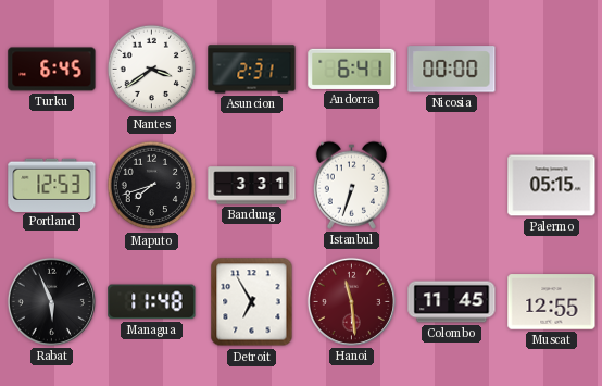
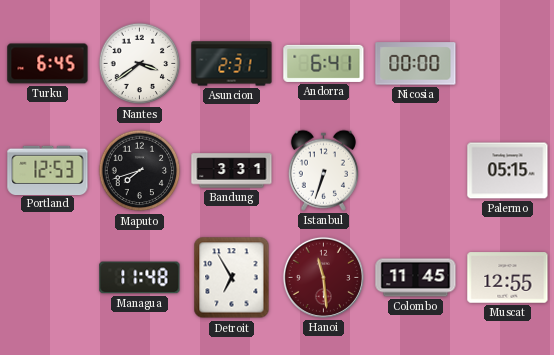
Rabat: 5:56 -> none (51, 301)
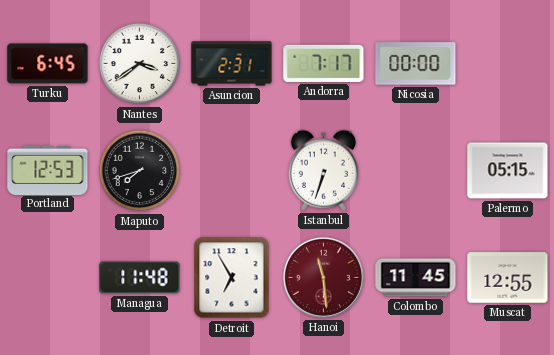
Andorra: 6:41 -> 7:17 (324, 63)
Bandung: 3:31 -> none (232, 171)
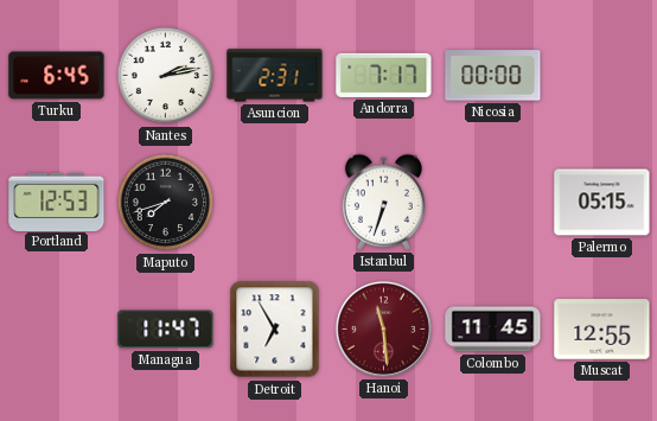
Nantes: 3:39 -> 2:13 (166, 76)
Managua: 11:48 -> 11:47 (166, 330)
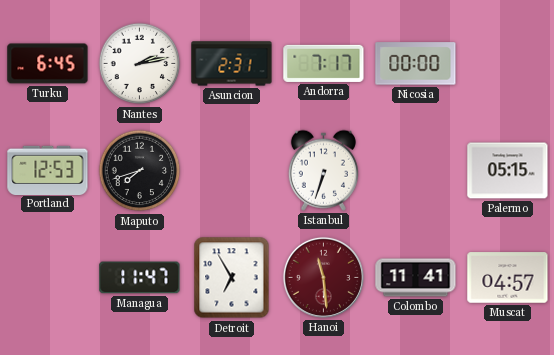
Colombo: 11:45 -> 11:41 (416, 278)
Muscat: 12:55 -> 04:57 (508, 278)
